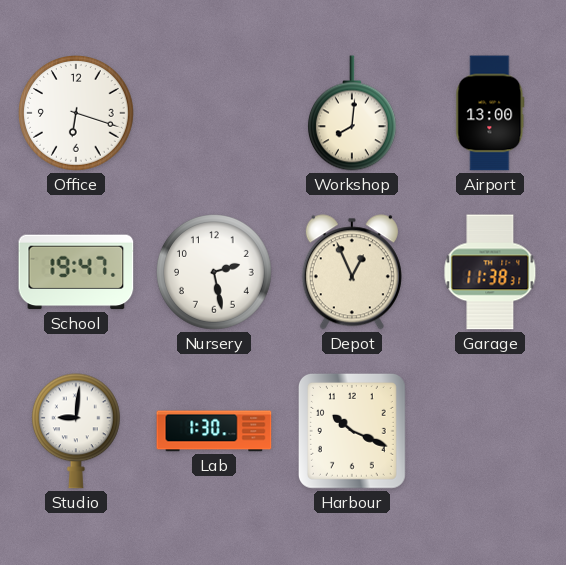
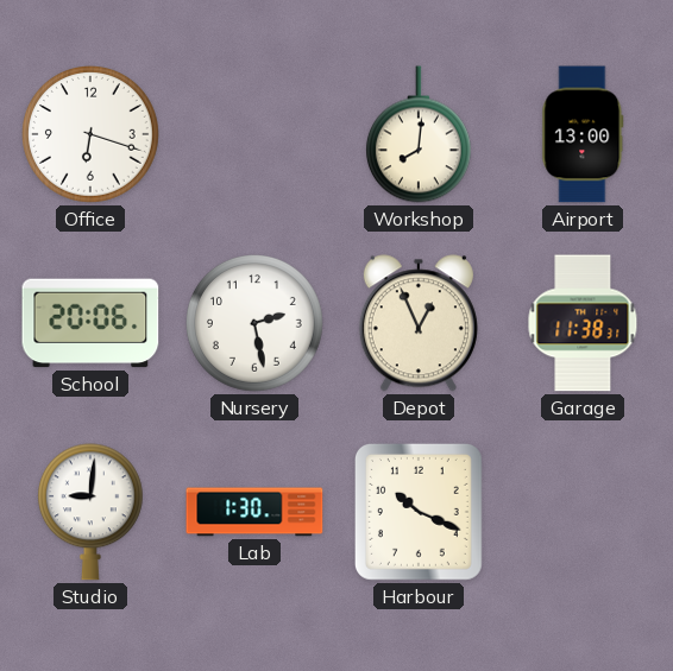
School: 19:47 -> 20:06 (90, 323)
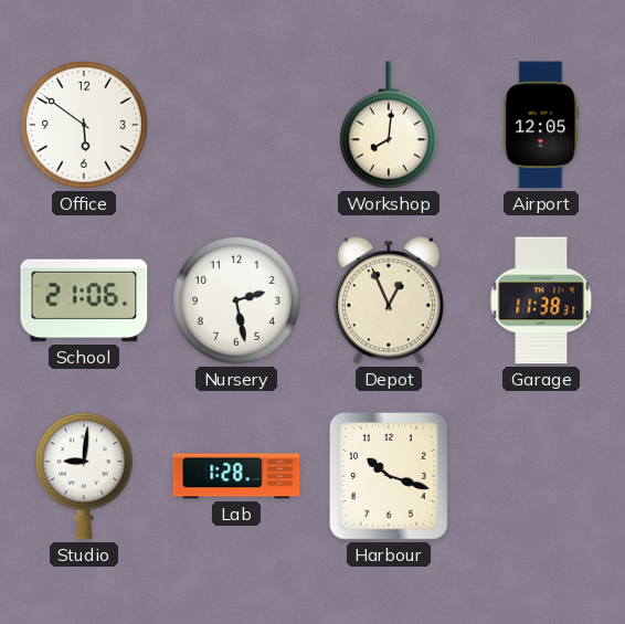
Office: 6:18 -> 5:51 (85, 126)
Airport: 13:00 -> 12:05 (541, 125)
School: 20:06 -> 21:06 (84, 300)
Lab: 1:30 -> 1:28 (236, 476)
Harbour: 10:19 -> 10:18 (389, 476)
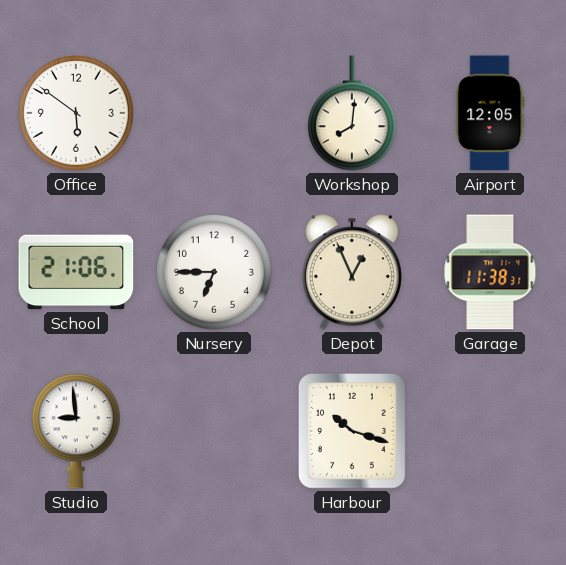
Nursery: 2:28 -> 6:45 (215, 273)
Studio: 9:01 -> 8:59 (76, 431)
Lab: 1:28 -> none (236, 476)
